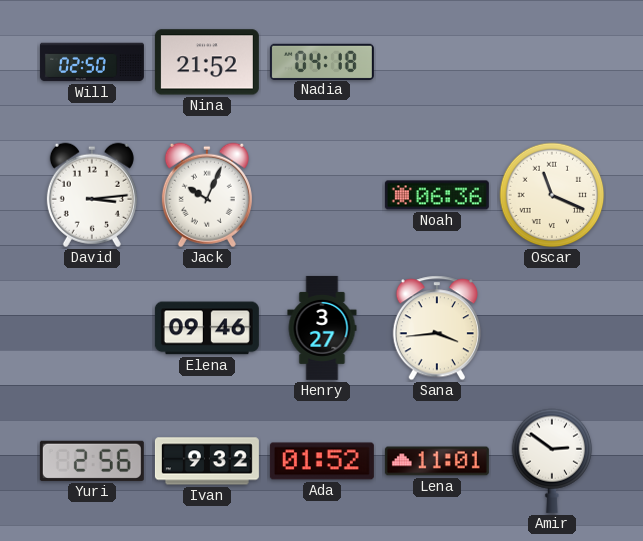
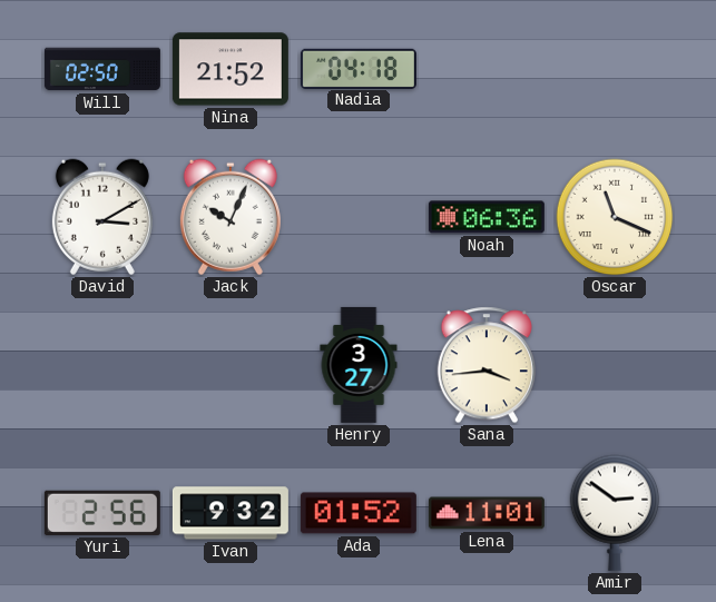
David: 3:14 -> 3:10 (102, 217)
Elena: 09:46 -> none (207, 328)
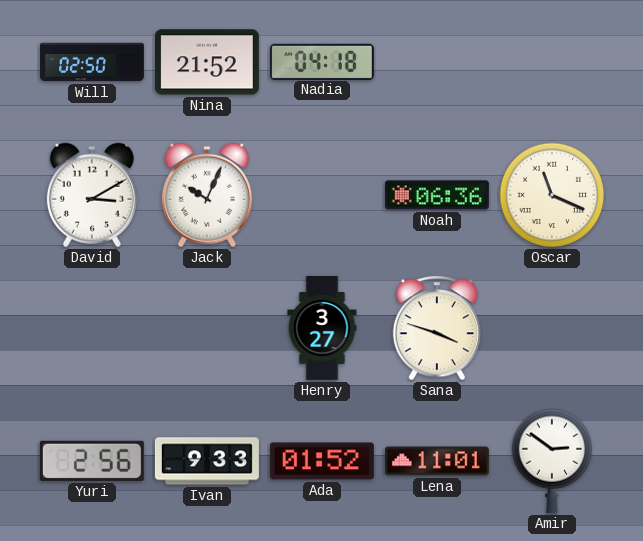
Sana: 3:44 -> 3:48 (436, 328)
Ivan: 9:32 -> 9:33 (207, 461)
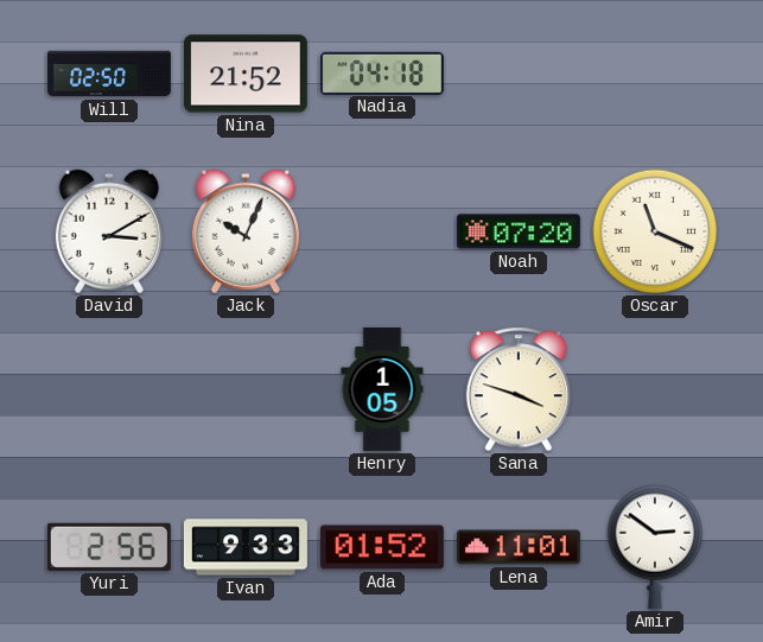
Noah: 06:36 -> 07:20 (519, 231)
Henry: 3:27 -> 1:05 (382, 389)
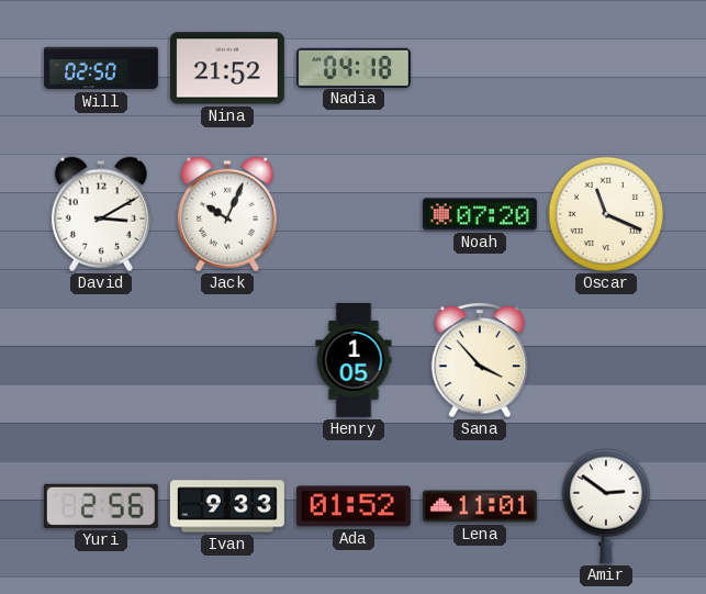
Sana: 3:48 -> 3:53 (479, 360)
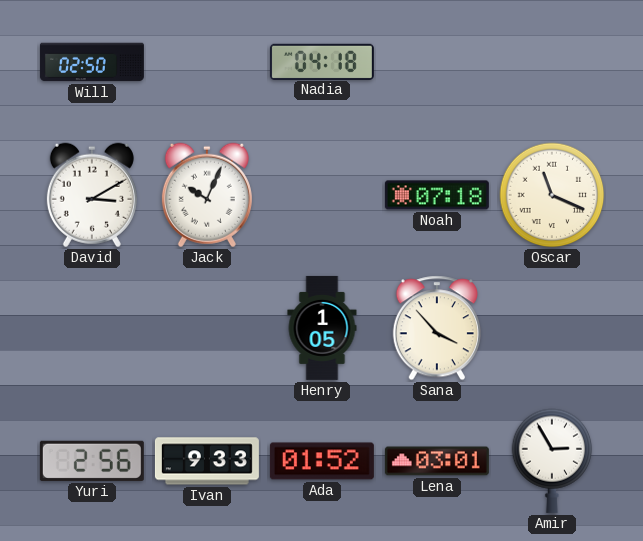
Nina: 21:52 -> none (227, 68)
Noah: 07:20 -> 07:18 (437, 195)
Lena: 11:01 -> 03:01 (437, 461)
Amir: 2:51 -> 2:55 (552, 461)
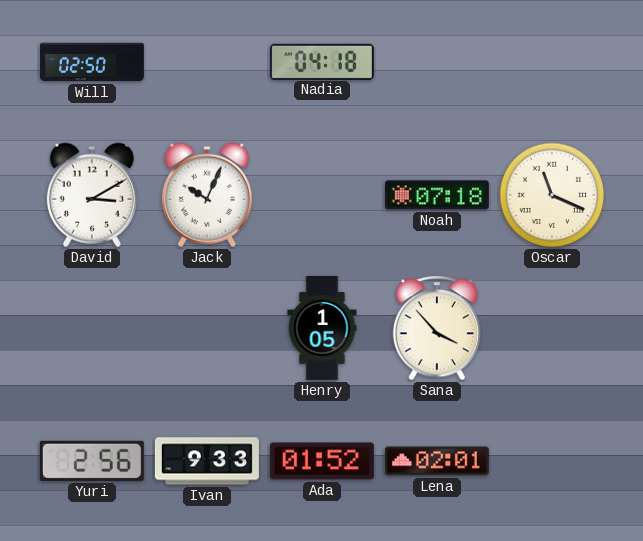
Lena: 03:01 -> 02:01 (437, 461)
Amir: 2:55 -> none (552, 461)
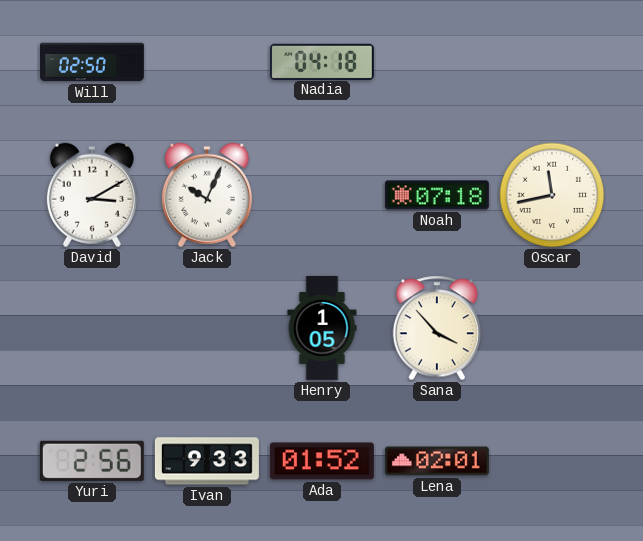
Oscar: 11:19 -> 11:43 (552, 195)
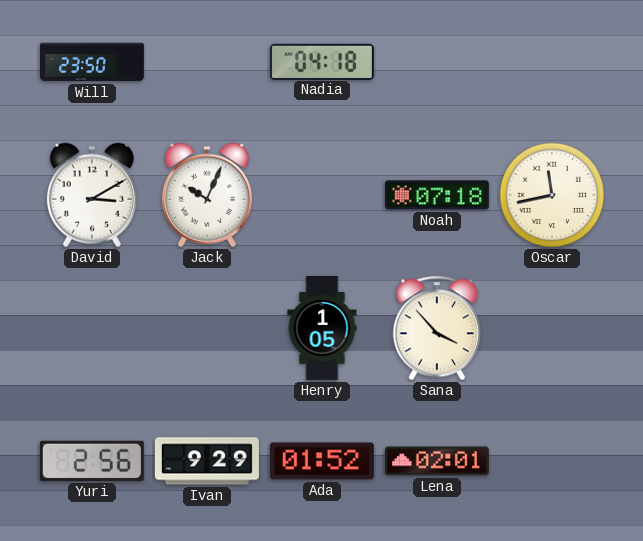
Will: 02:50 -> 23:50 (92, 62)
Ivan: 9:33 -> 9:29 (207, 461)
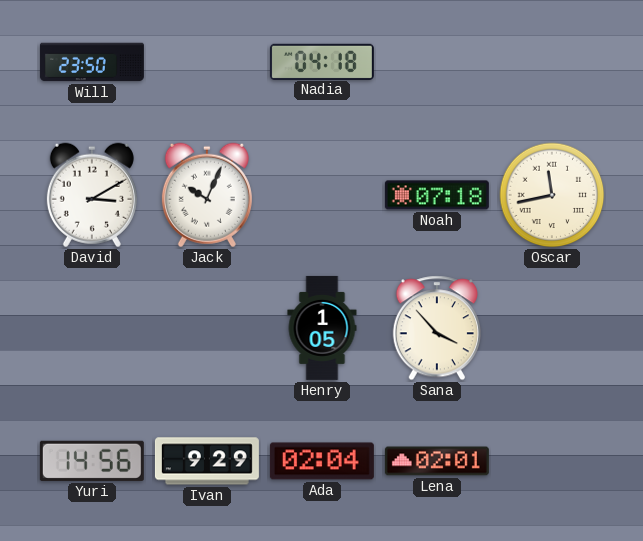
Yuri: 2:56 -> 14:56 (92, 461)
Ada: 01:52 -> 02:04 (322, 461)
